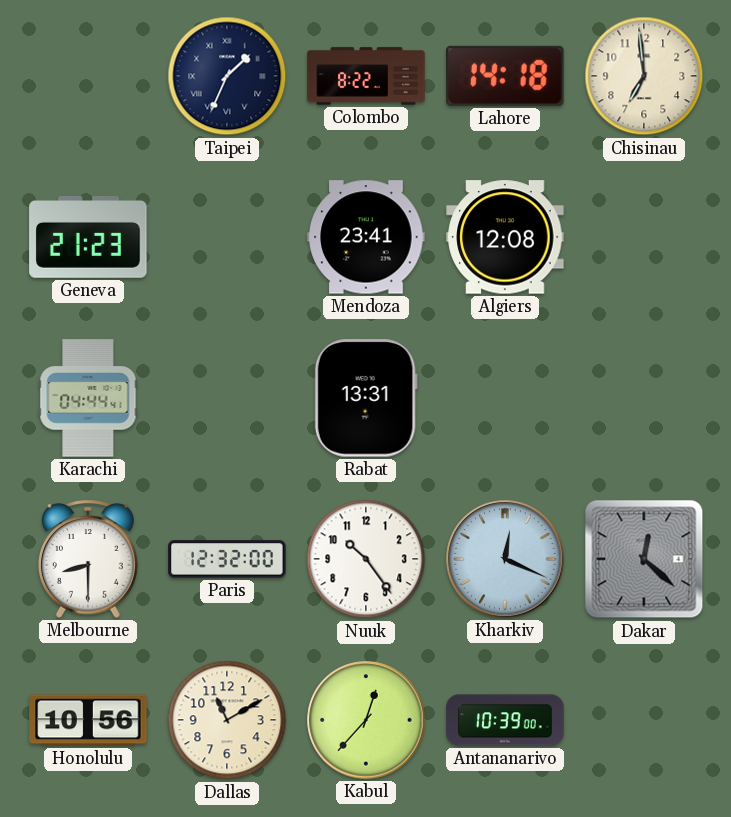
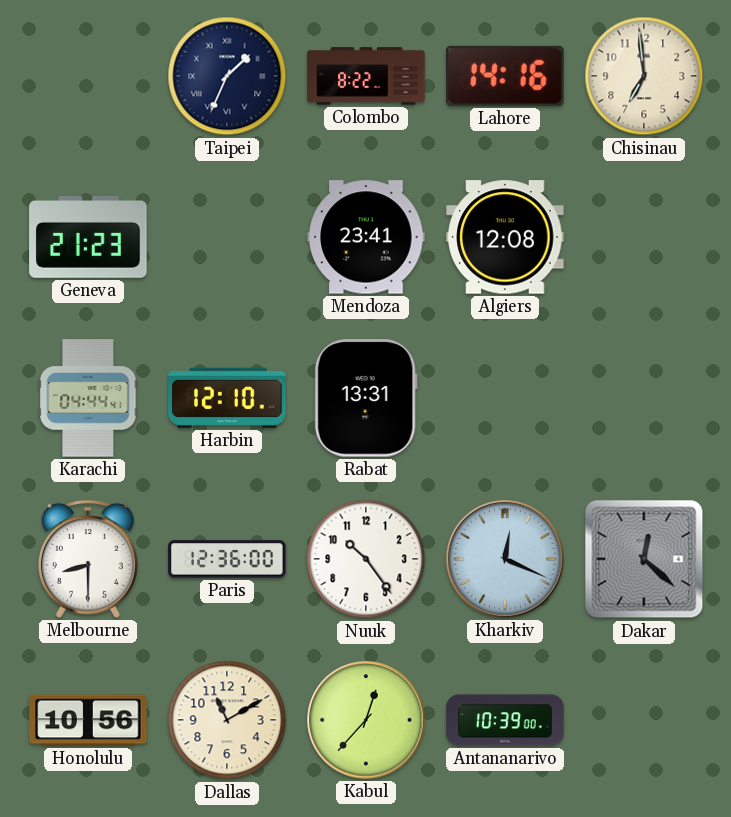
Lahore: 14:18 -> 14:16 (505, 76)
Harbin: none -> 12:10 (227, 398)
Paris: 12:32 -> 12:36 (227, 559)
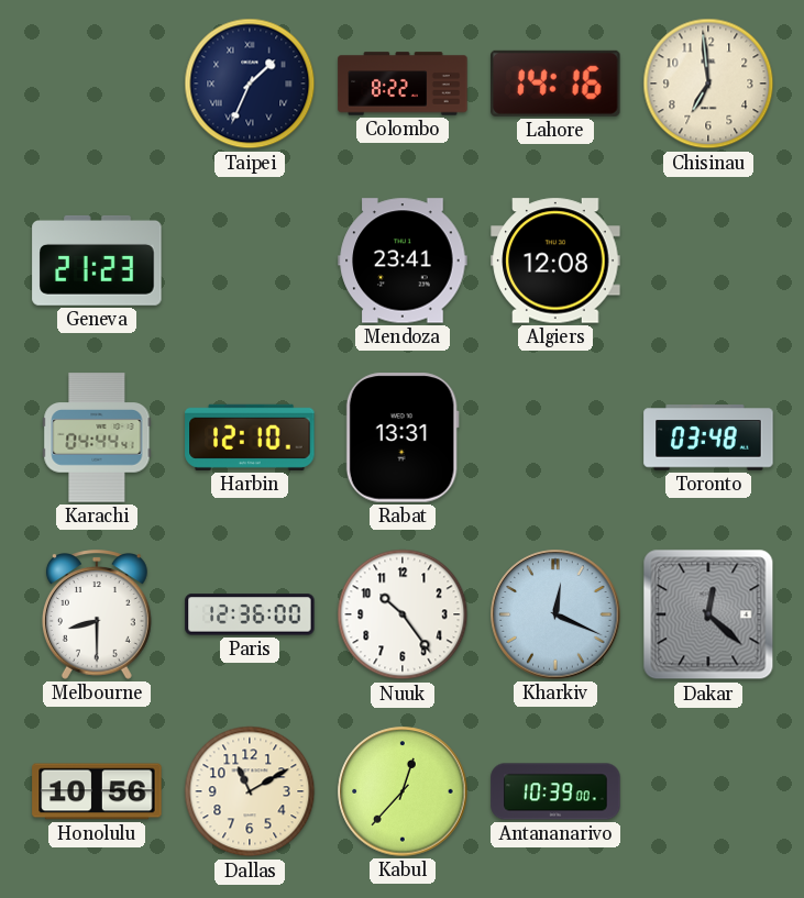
Toronto: none -> 03:48 (708, 437)
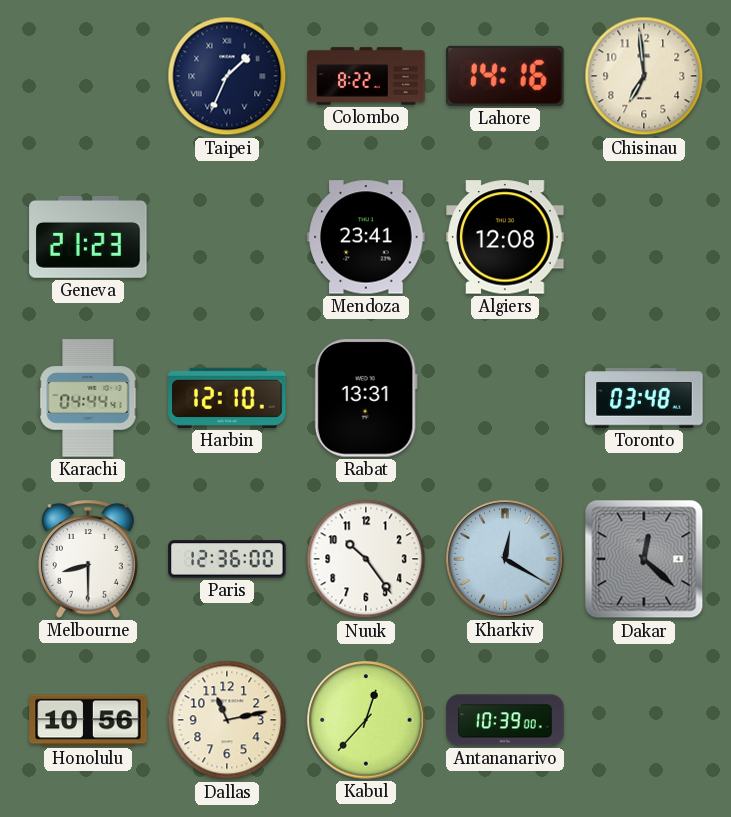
Kharkiv: 12:19 -> 12:20 (505, 559)
Dallas: 11:10 -> 11:13 (227, 720)
